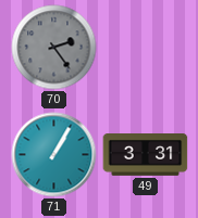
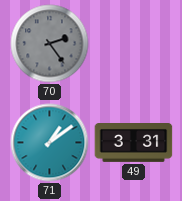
71: 1:05 -> 1:09 (50, 143)
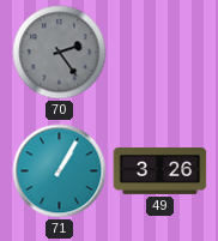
71: 1:09 -> 1:05 (60, 171)
49: 3:31 -> 3:26 (161, 171)
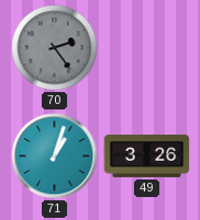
71: 1:05 -> 1:03 (55, 157)
